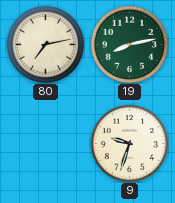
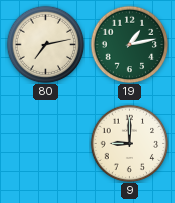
19: 8:13 -> 1:13 (129, 44)
9: 9:33 -> 9:00 (129, 143)
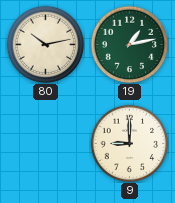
80: 7:13 -> 10:13 (45, 44)
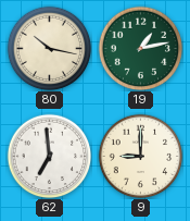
80: 10:13 -> 10:17 (49, 48)
62: none -> 6:59 (49, 156)
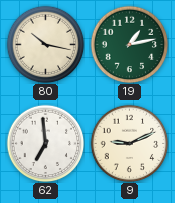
9: 9:00 -> 9:11 (129, 143)
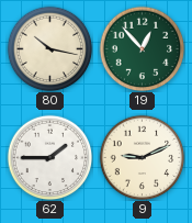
19: 1:13 -> 12:53 (142, 48)
62: 6:59 -> 1:45 (49, 157)
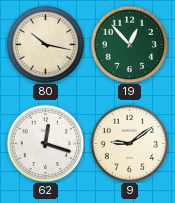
62: 1:45 -> 12:18 (45, 143)
9: 9:11 -> 9:09 (129, 143)
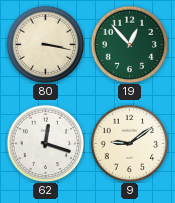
80: 10:17 -> 3:17 (45, 44)
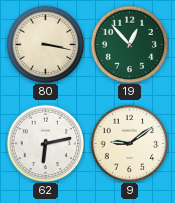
62: 12:18 -> 6:13 (45, 143)
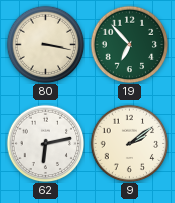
19: 12:53 -> 6:53 (129, 44)
9: 9:09 -> 2:09 (129, 143)
